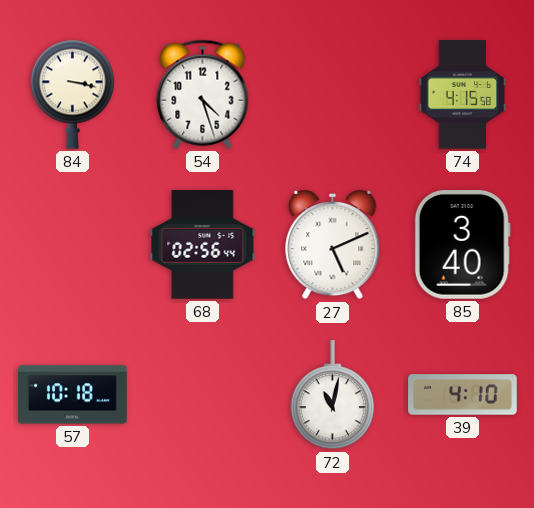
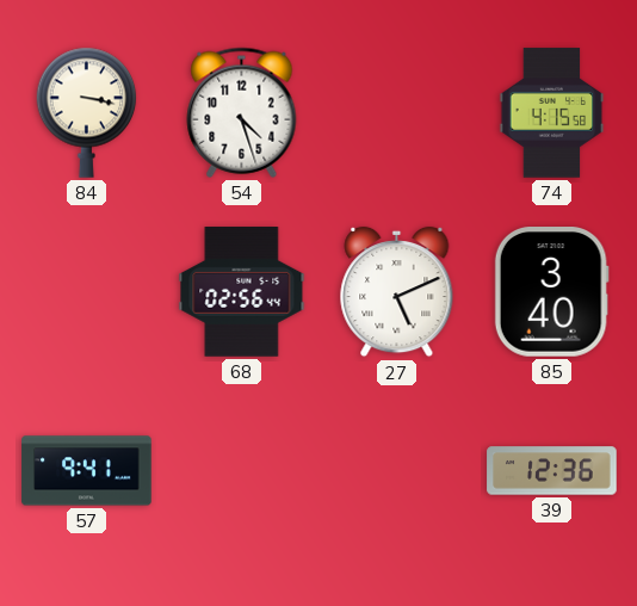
57: 10:18 -> 9:41 (87, 471)
72: 11:02 -> none (333, 395)
39: 4:10 -> 12:36 (552, 471)
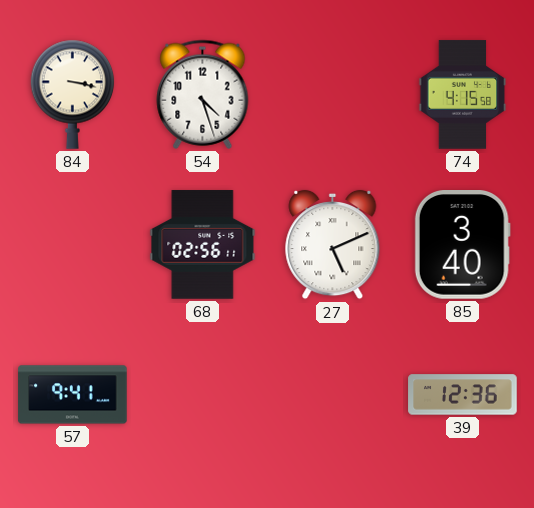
68: 02:56:44 -> 02:56:11 (203, 245)
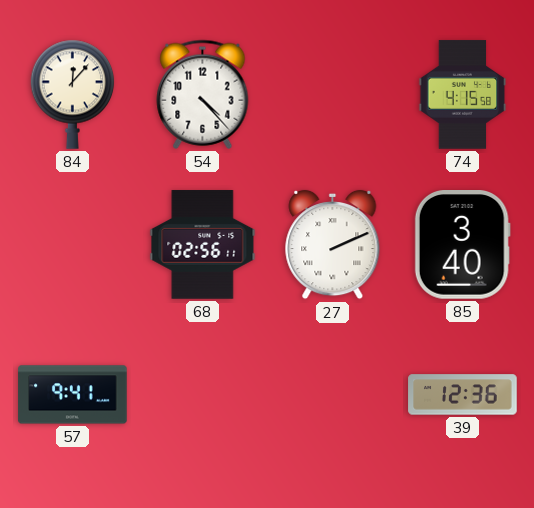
84: 3:17 -> 12:07 (73, 94)
54: 4:27 -> 4:23 (203, 94)
27: 5:11 -> 2:11 (333, 245)
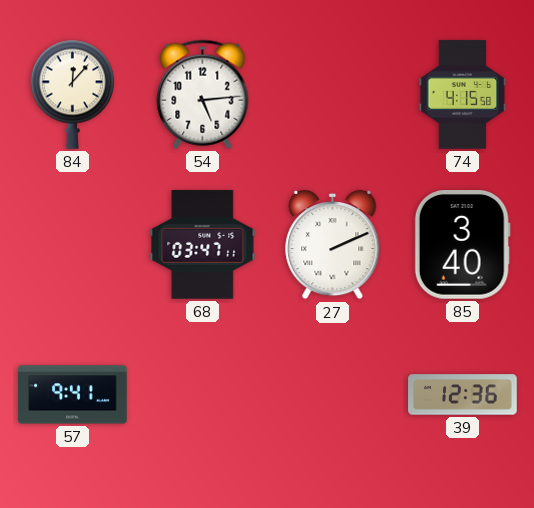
54: 4:23 -> 5:14 (203, 94)
68: 02:56 -> 03:47 (203, 245)
